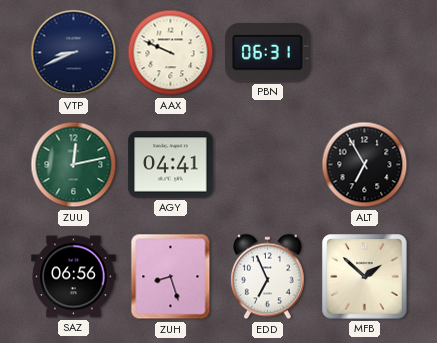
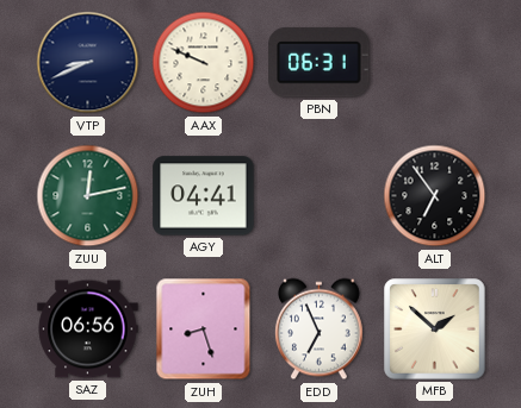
ALT: 6:55 -> 6:54 (435, 196)
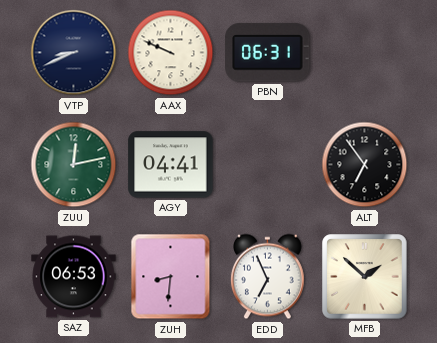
SAZ: 06:56 -> 06:53 (74, 277)
ZUH: 8:27 -> 8:31 (171, 277)
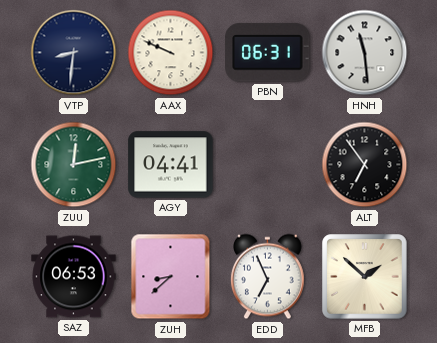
VTP: 8:41 -> 8:31 (74, 53)
HNH: none -> 11:29 (365, 53)
ZUH: 8:31 -> 8:38 (171, 277)
